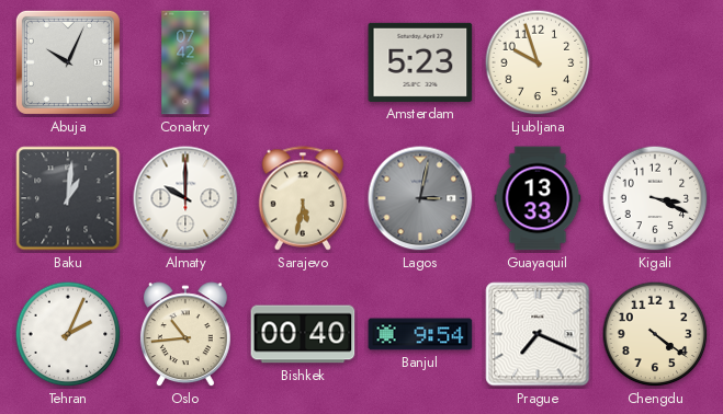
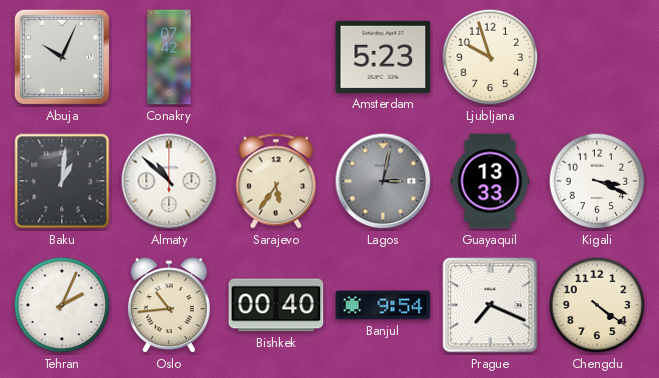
Almaty: 10:00 -> 10:52 (169, 181)
Sarajevo: 5:32 -> 5:36 (276, 181)
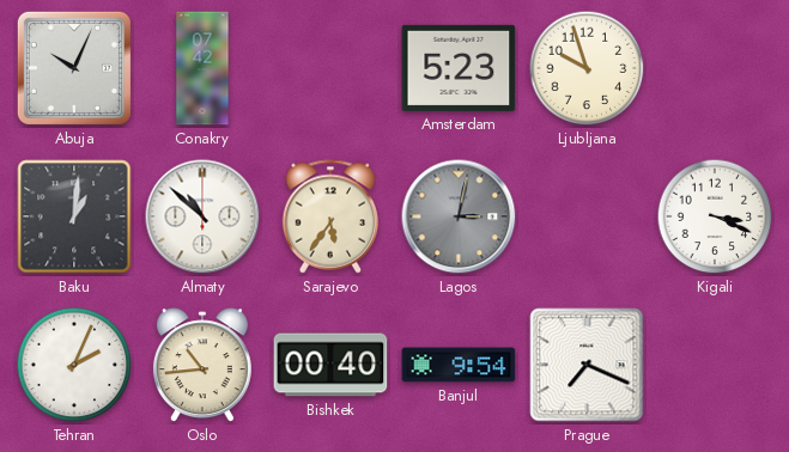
Guayaquil: 13:33 -> none (490, 181)
Chengdu: 4:21 -> none (597, 305)
